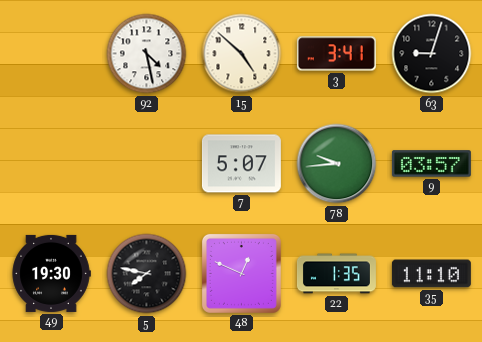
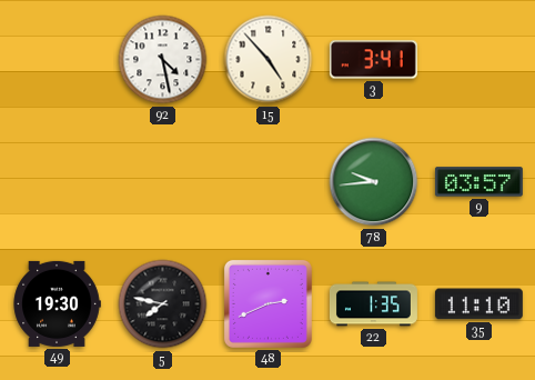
15: 4:52 -> 4:53 (269, 60)
63: 9:03 -> none (432, 54)
7: 5:07 -> none (241, 164)
48: 12:49 -> 2:41 (267, 303)
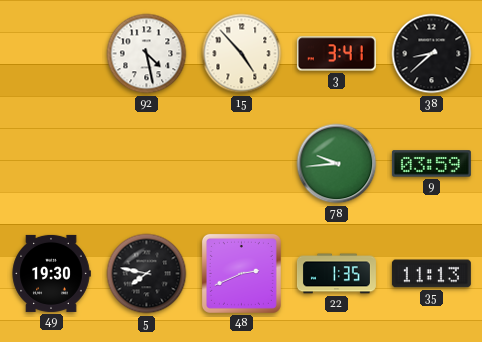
38: none -> 8:38 (432, 54)
9: 03:57 -> 03:59 (431, 164)
35: 11:10 -> 11:13 (431, 274)
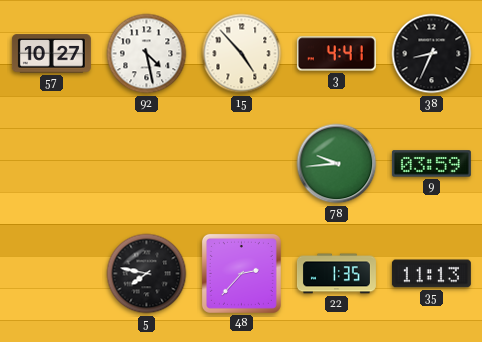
57: none -> 10:27 (51, 54)
3: 3:41 -> 4:41 (336, 54)
38: 8:38 -> 8:34 (432, 54)
49: 19:30 -> none (51, 273)
48: 2:41 -> 2:37 (241, 273)
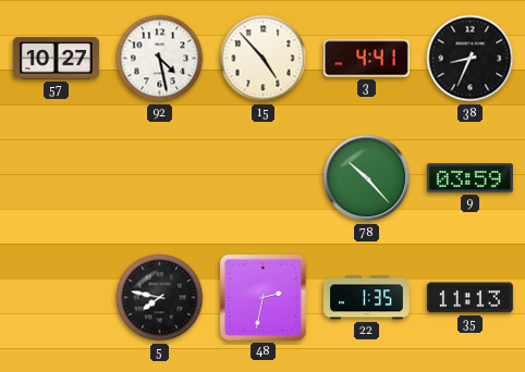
78: 9:44 -> 10:23 (367, 178)
48: 2:37 -> 2:32 (262, 297)
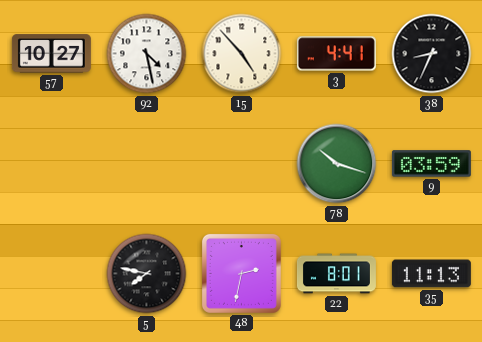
78: 10:23 -> 10:18 (337, 164)
22: 1:35 -> 8:01 (336, 274)
